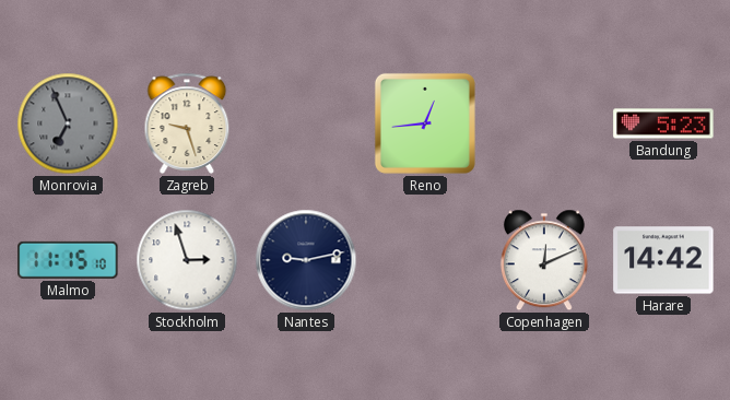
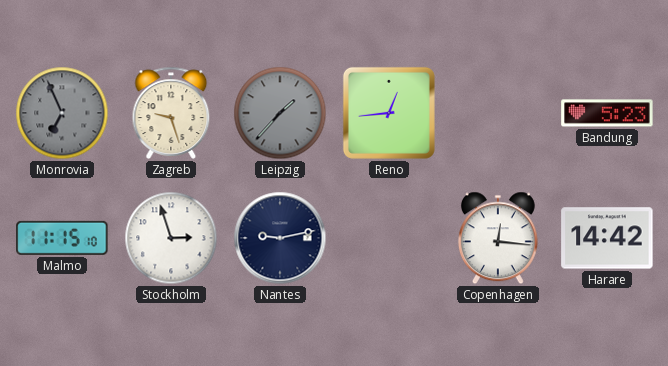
Leipzig: none -> 1:37 (280, 113)
Copenhagen: 12:11 -> 12:16 (498, 238)
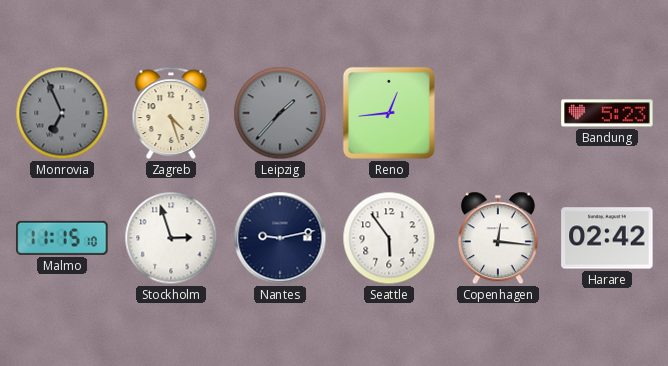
Zagreb: 9:27 -> 4:27 (171, 113)
Seattle: none -> 5:54 (389, 238)
Harare: 14:42 -> 02:42 (607, 238)
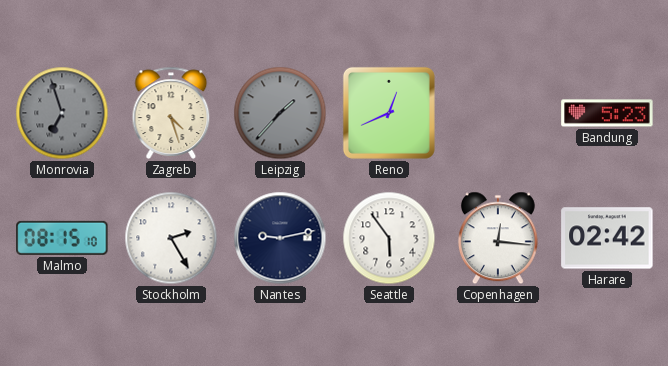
Monrovia: 6:56 -> 6:57 (62, 113)
Reno: 12:44 -> 12:41 (389, 113)
Malmo: 11:15 -> 08:15 (62, 238)
Stockholm: 2:57 -> 2:25 (171, 238)
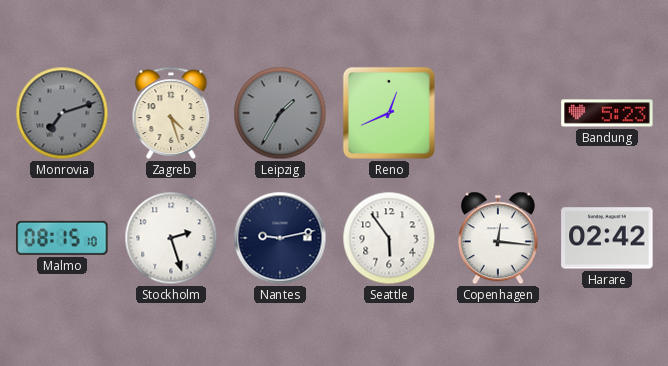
Monrovia: 6:57 -> 7:12 (62, 113)
Leipzig: 1:37 -> 1:35 (280, 113)
Stockholm: 2:25 -> 2:27 (171, 238)
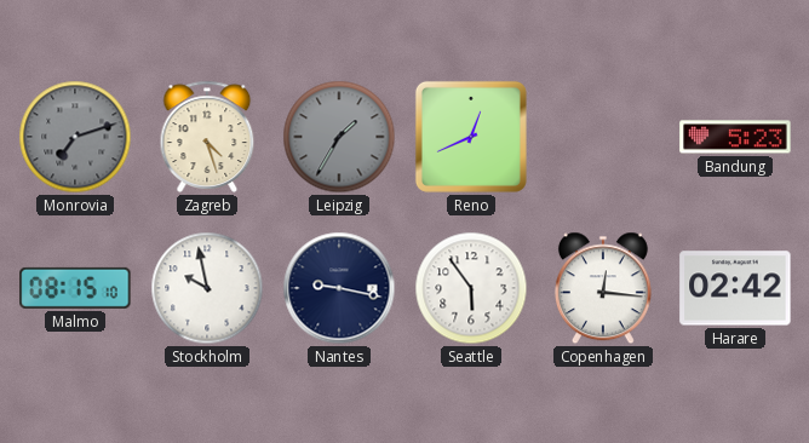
Stockholm: 2:27 -> 9:58 (207, 288)
Nantes: 9:13 -> 9:17 (339, 288)
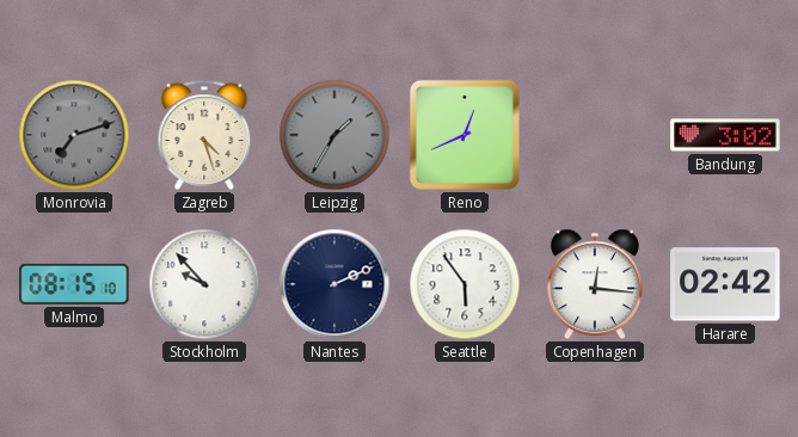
Bandung: 5:23 -> 3:02 (725, 135)
Stockholm: 9:58 -> 9:53 (204, 284)
Nantes: 9:17 -> 2:11 (334, 284)
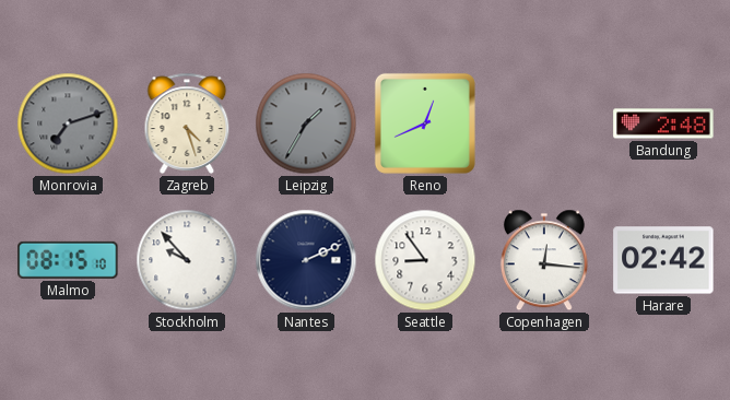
Bandung: 3:02 -> 2:48 (663, 123)
Seattle: 5:54 -> 8:54 (425, 260)
